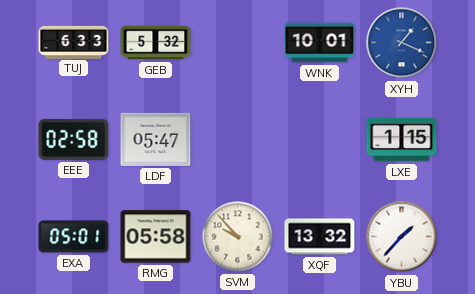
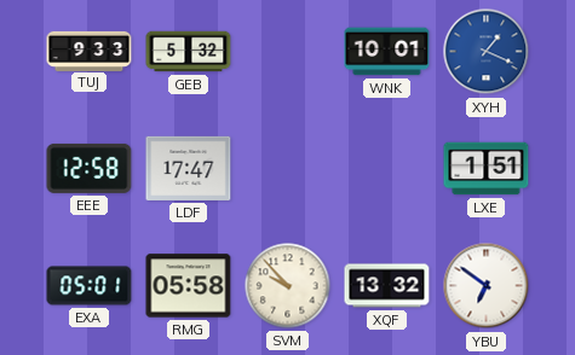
TUJ: 6:33 -> 9:33 (90, 51)
EEE: 02:58 -> 12:58 (90, 168)
LDF: 05:47 -> 17:47 (189, 168)
LXE: 1:15 -> 1:51 (487, 169)
YBU: 1:37 -> 6:51 (487, 286)
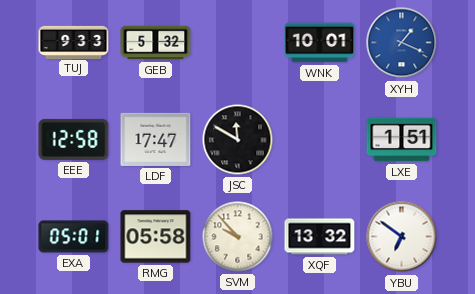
JSC: none -> 11:50 (238, 140)
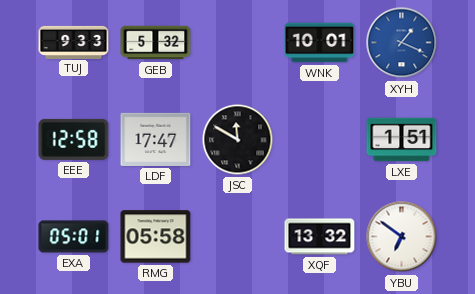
SVM: 9:53 -> none (238, 237)
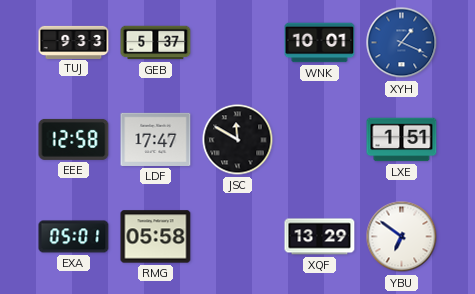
GEB: 5:32 -> 5:37 (156, 43)
XQF: 13:32 -> 13:29 (320, 237)
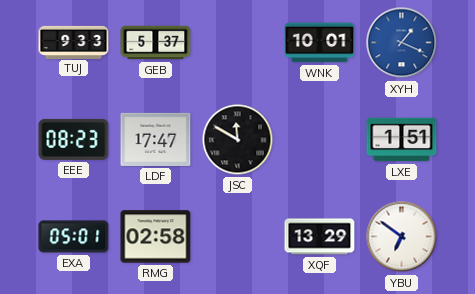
EEE: 12:58 -> 08:23 (74, 139)
RMG: 05:58 -> 02:58 (156, 237)
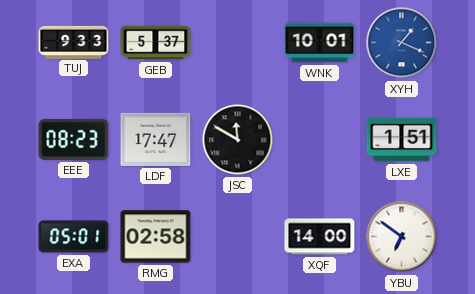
XQF: 13:29 -> 14:00 (320, 237)
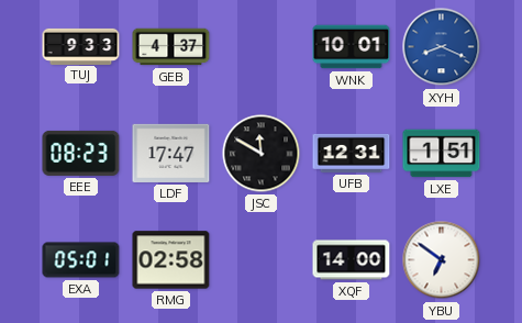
GEB: 5:37 -> 4:37 (171, 47)
XYH: 1:19 -> 8:19 (442, 47)
UFB: none -> 12:31 (352, 153)
